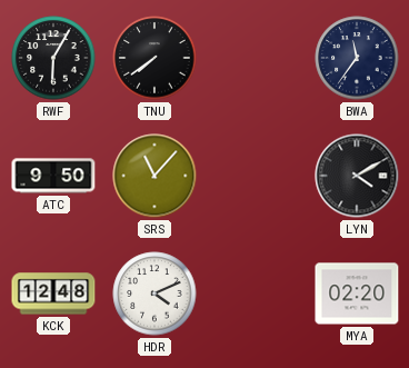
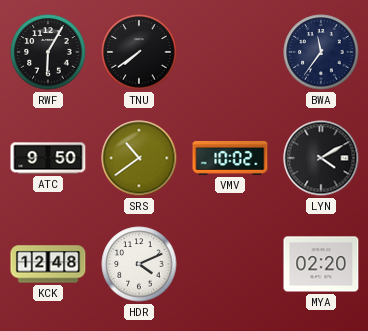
SRS: 11:07 -> 10:39 (139, 158)
VMV: none -> 10:02 (230, 158)
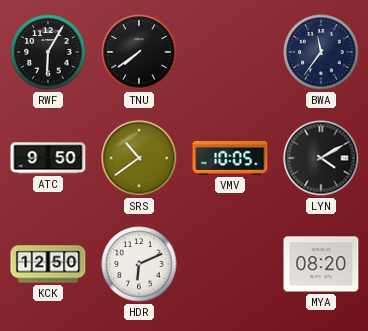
VMV: 10:02 -> 10:05 (230, 158)
KCK: 12:48 -> 12:50 (48, 264)
HDR: 4:11 -> 6:11 (139, 264)
MYA: 02:20 -> 08:20 (321, 264)
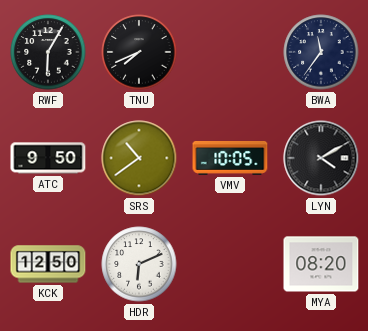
TNU: 7:39 -> 7:41 (139, 52)
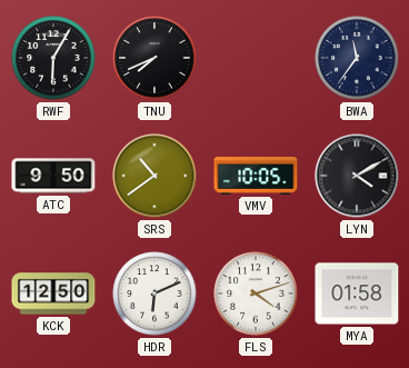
FLS: none -> 4:12 (256, 294)
MYA: 08:20 -> 01:58 (357, 294)
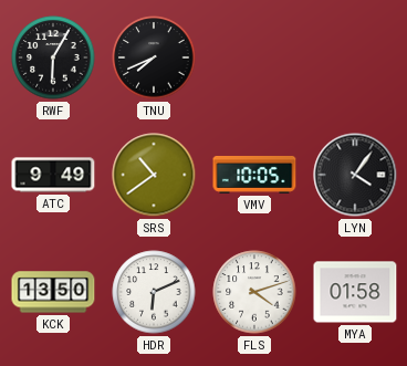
BWA: 11:36 -> none (357, 58)
ATC: 9:50 -> 9:49 (53, 175)
LYN: 4:10 -> 4:06 (355, 175)
KCK: 12:50 -> 13:50 (53, 292)
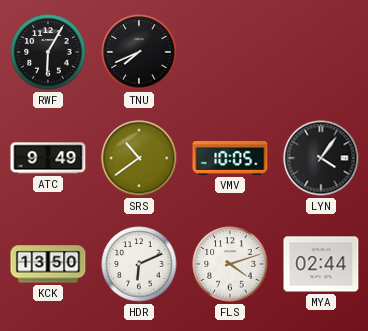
MYA: 01:58 -> 02:44 (321, 264)
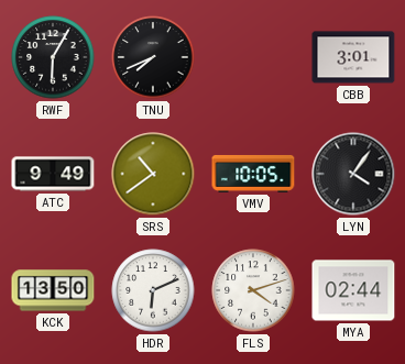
CBB: none -> 3:01 (353, 57)
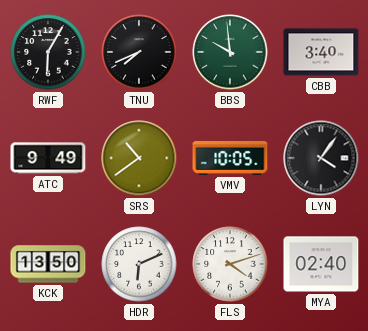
BBS: none -> 9:59 (230, 52)
CBB: 3:01 -> 3:40 (321, 52)
MYA: 02:44 -> 02:40 (321, 264)
